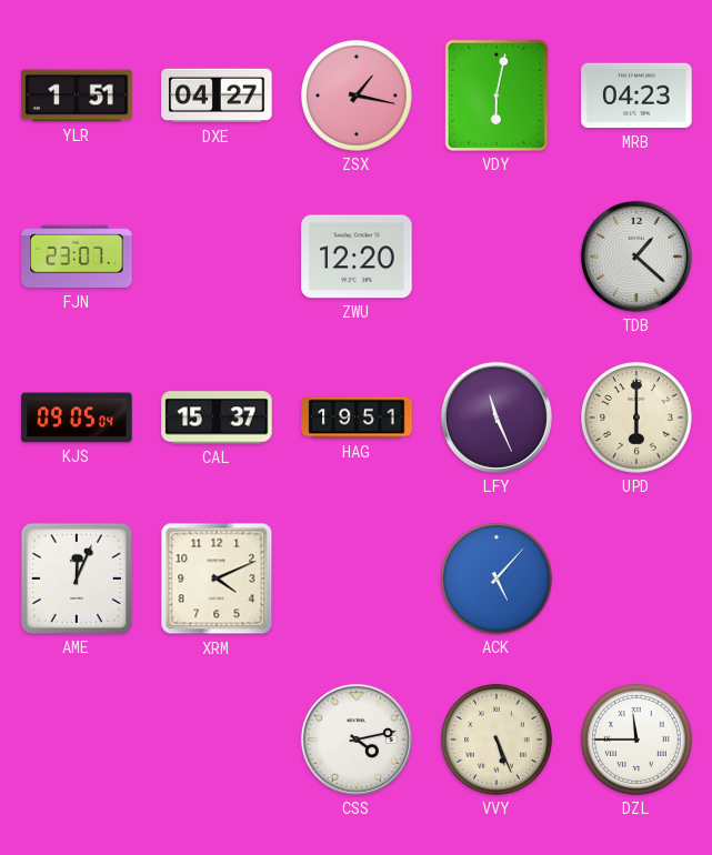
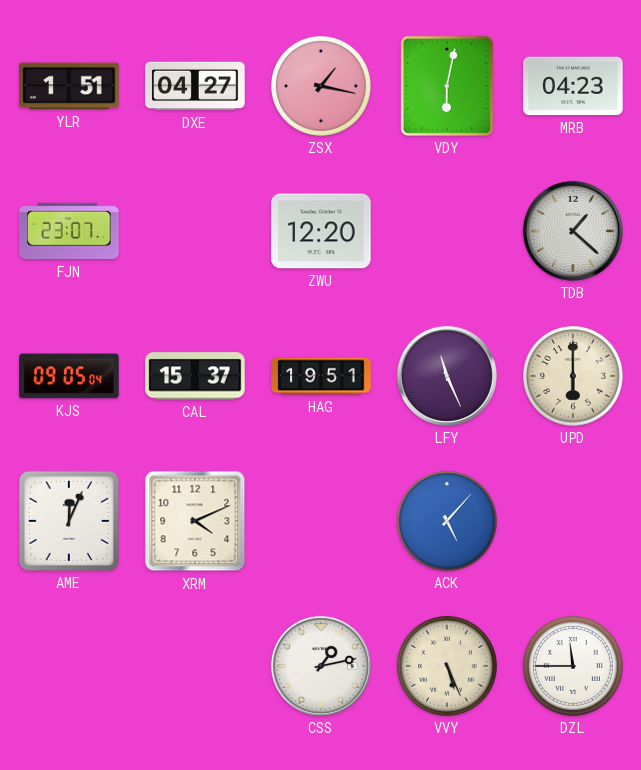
CSS: 4:13 -> 1:13 (321, 666)
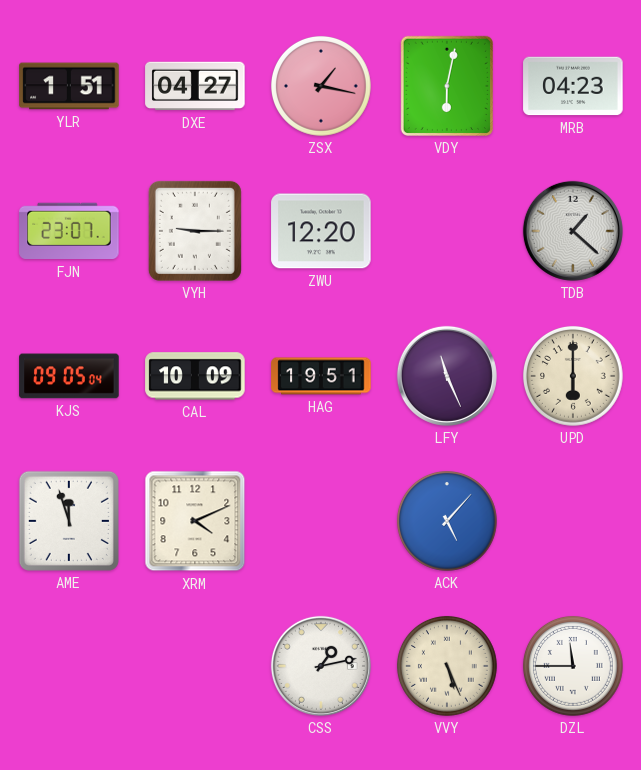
VYH: none -> 9:15 (195, 231)
CAL: 15:37 -> 10:09 (195, 376)
AME: 12:04 -> 11:57 (69, 521)
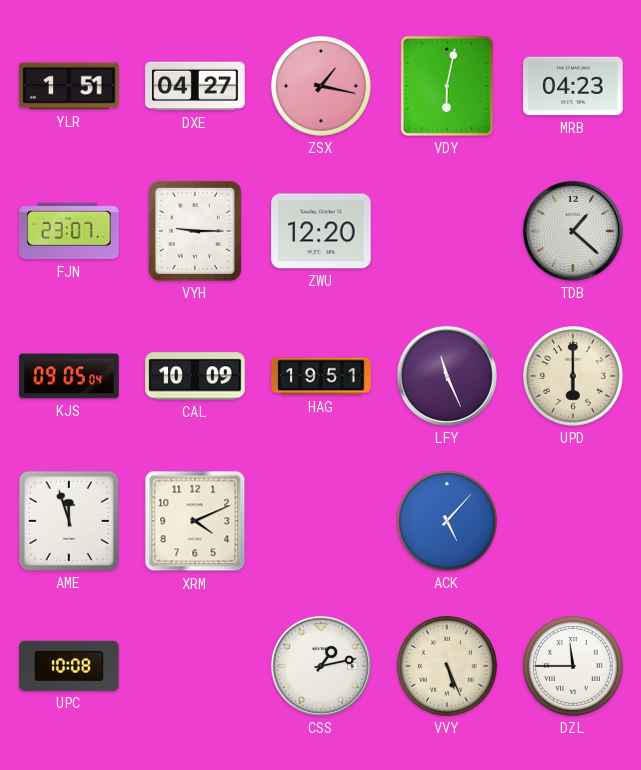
UPC: none -> 10:08 (69, 666)
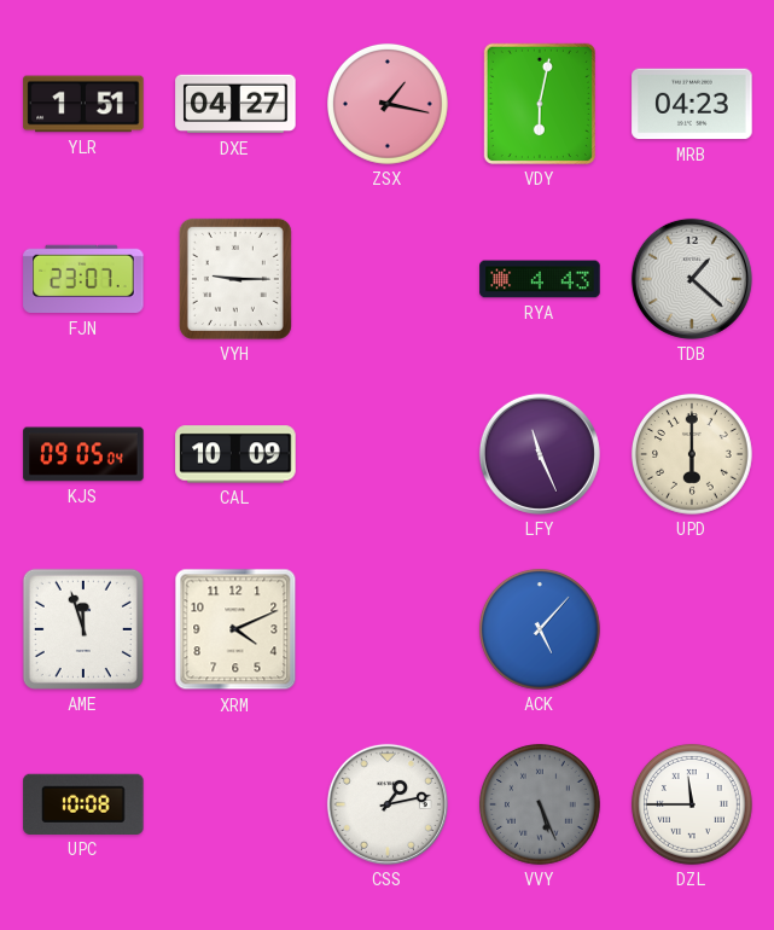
ZWU: 12:20 -> none (321, 231)
RYA: none -> 4:43 (540, 279)
HAG: 19:51 -> none (321, 376)
VVY dial: cream -> grey (540, 804)
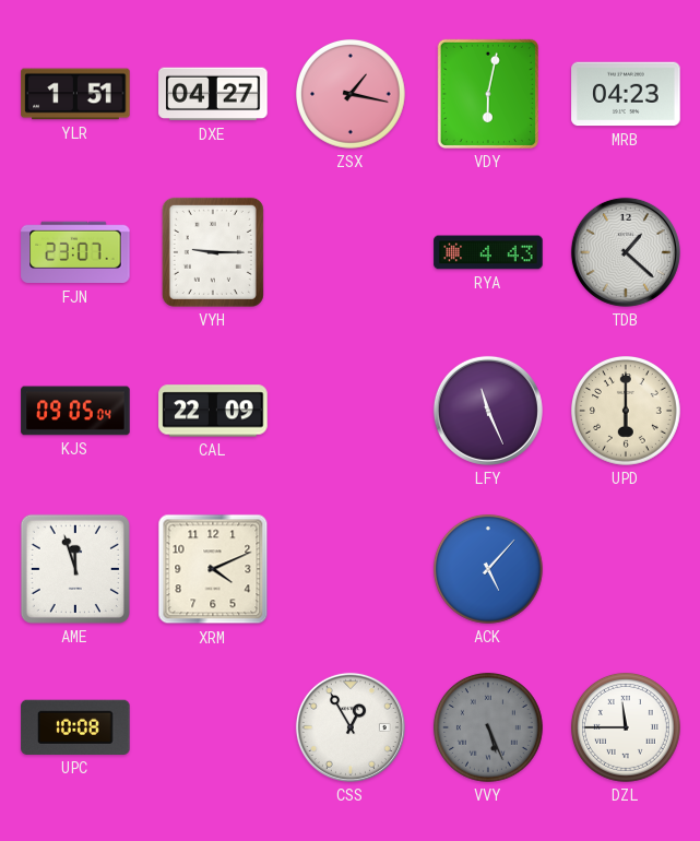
CAL: 10:09 -> 22:09 (213, 411)
CSS: 1:13 -> 12:55 (351, 727)
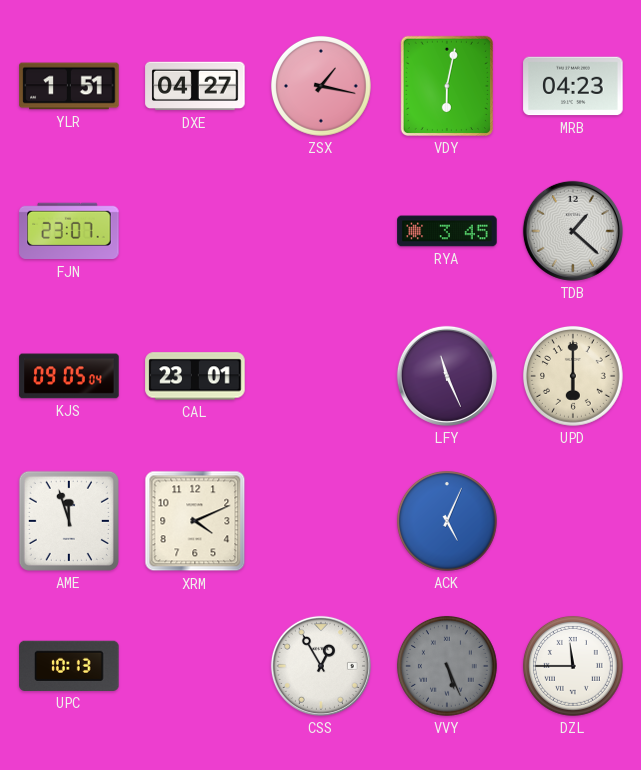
VYH: 9:15 -> none (213, 252)
RYA: 4:43 -> 3:45 (447, 231)
CAL: 22:09 -> 23:01 (195, 376)
ACK: 5:07 -> 5:04 (447, 521)
UPC: 10:08 -> 10:13 (69, 666)
